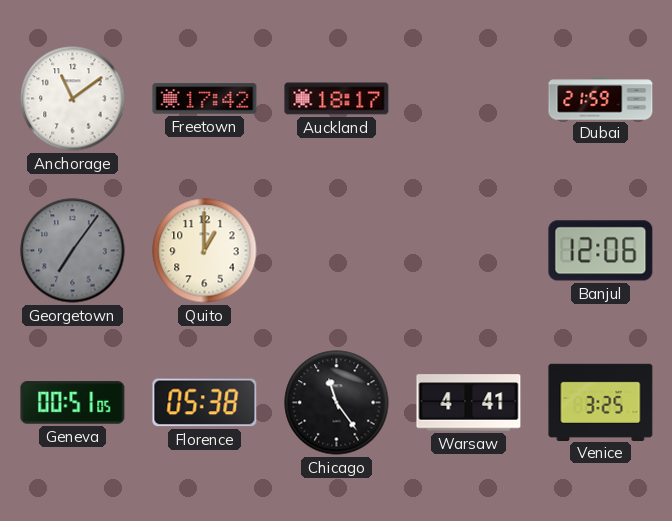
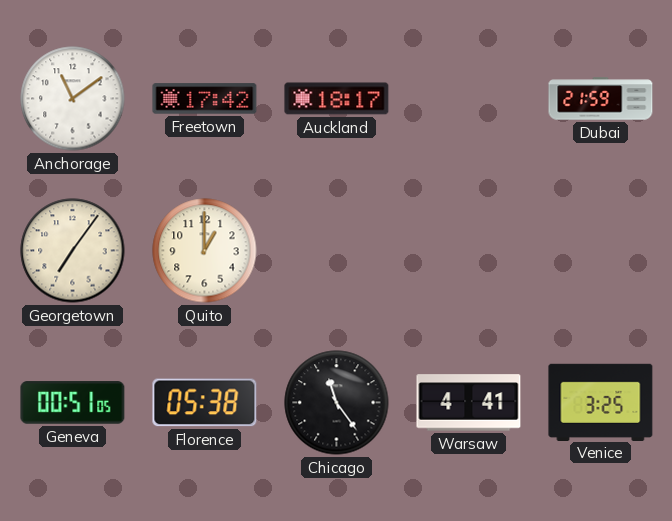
Georgetown dial: grey -> cream (73, 251)
Banjul: 12:06 -> none (601, 251)
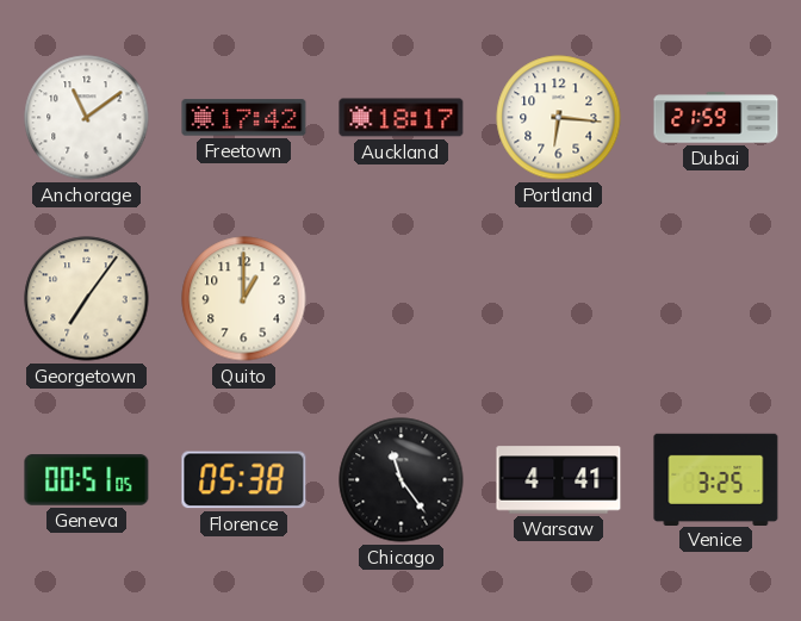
Portland: none -> 6:16 (559, 118)
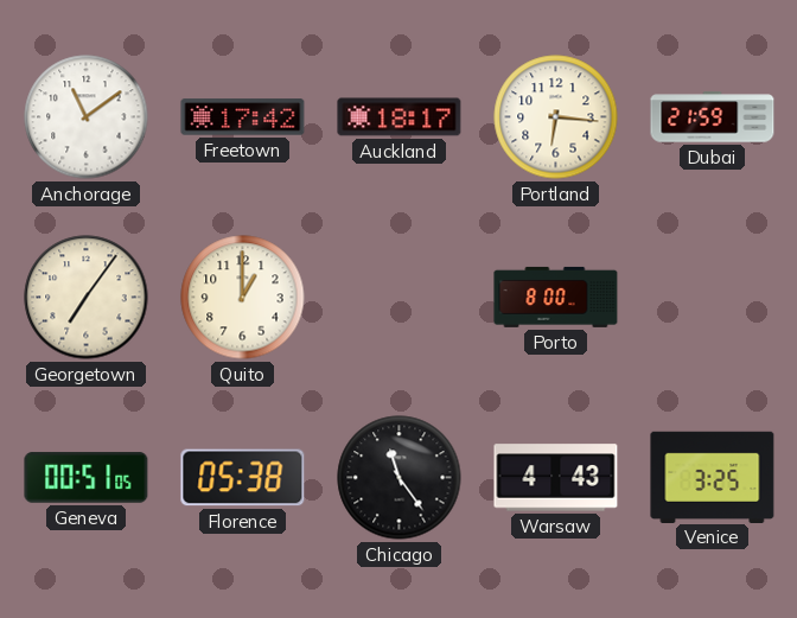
Porto: none -> 8:00 (556, 297)
Warsaw: 4:41 -> 4:43 (556, 478)
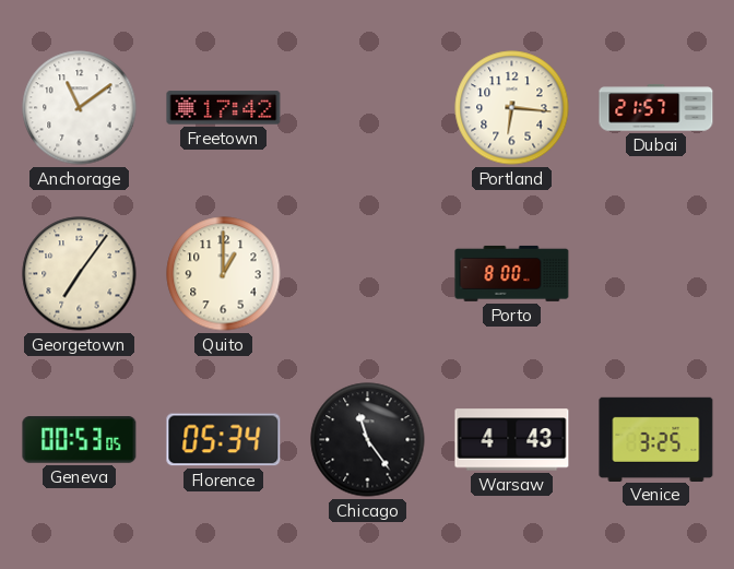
Auckland: 18:17 -> none (400, 117)
Dubai: 21:59 -> 21:57 (656, 108)
Geneva: 00:51 -> 00:53 (80, 440)
Florence: 05:38 -> 05:34 (224, 440)
